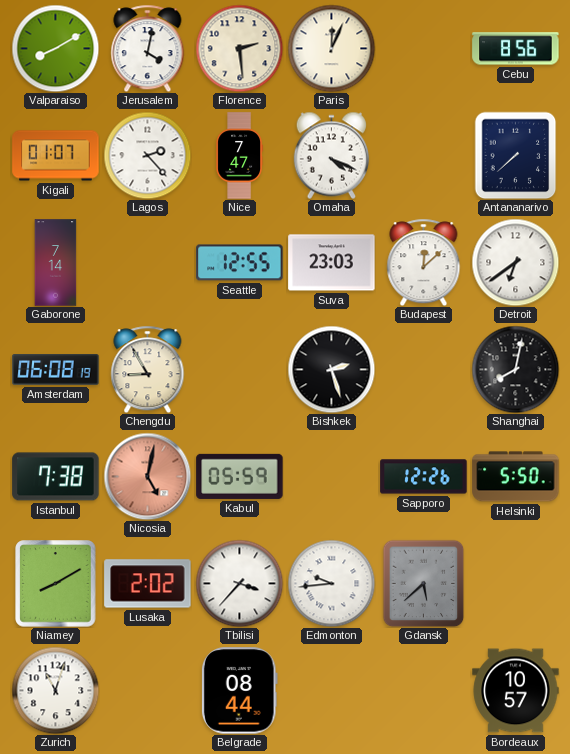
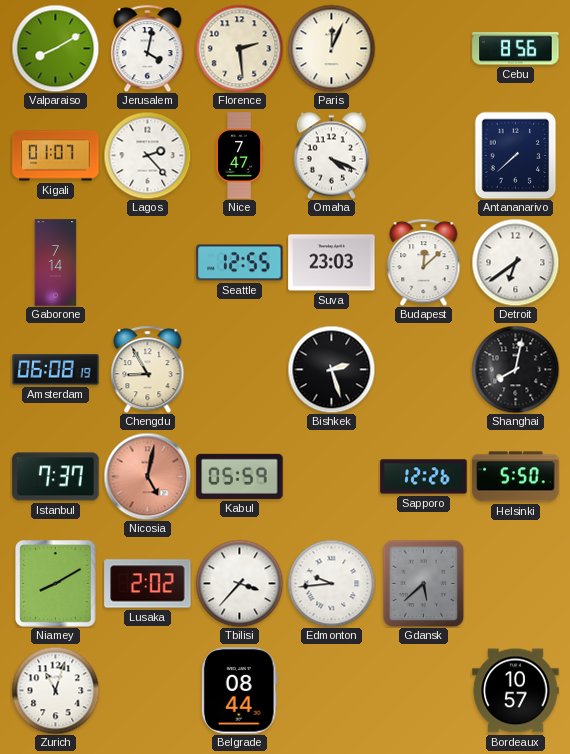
Istanbul: 7:38 -> 7:37 (56, 477)
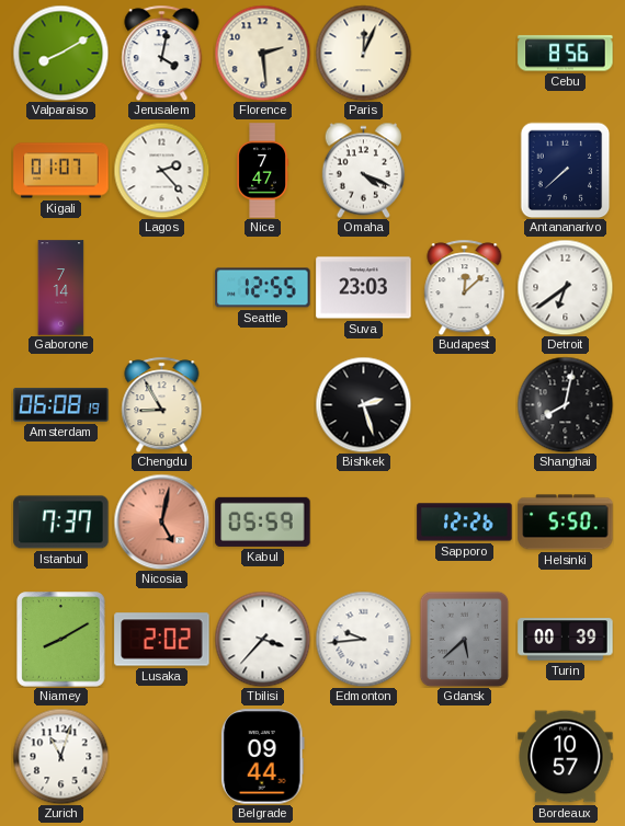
Turin: none -> 00:39 (566, 640)
Belgrade: 08:44 -> 09:44 (262, 757)
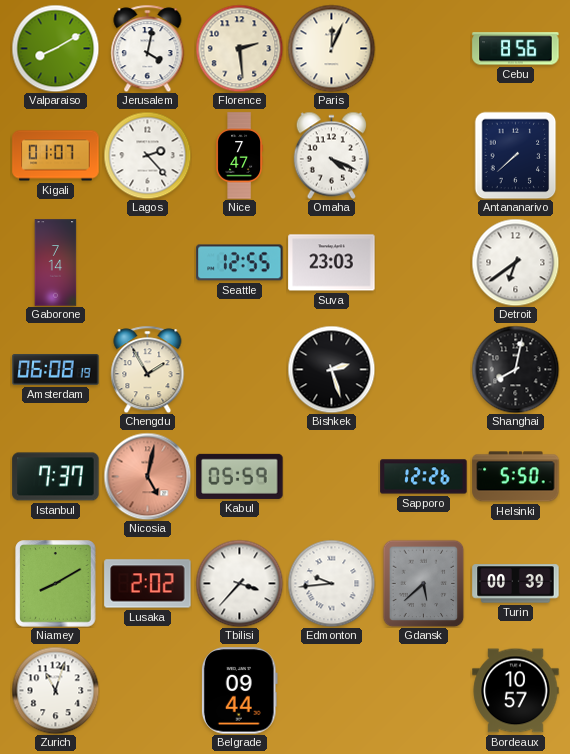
Budapest: 12:08 -> none (465, 287)
Chengdu: 8:55 -> 1:55 (148, 369)
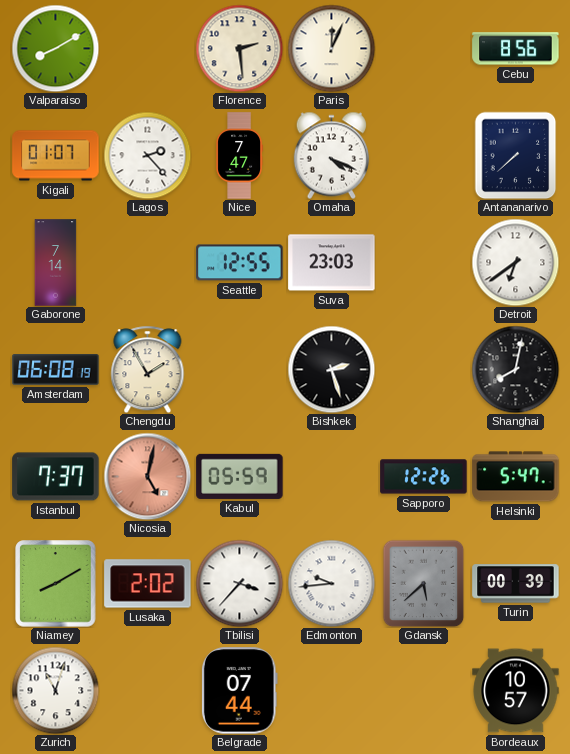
Jerusalem: 4:02 -> none (148, 48)
Helsinki: 5:50 -> 5:47 (516, 477)
Belgrade: 09:44 -> 07:44 (239, 691)
